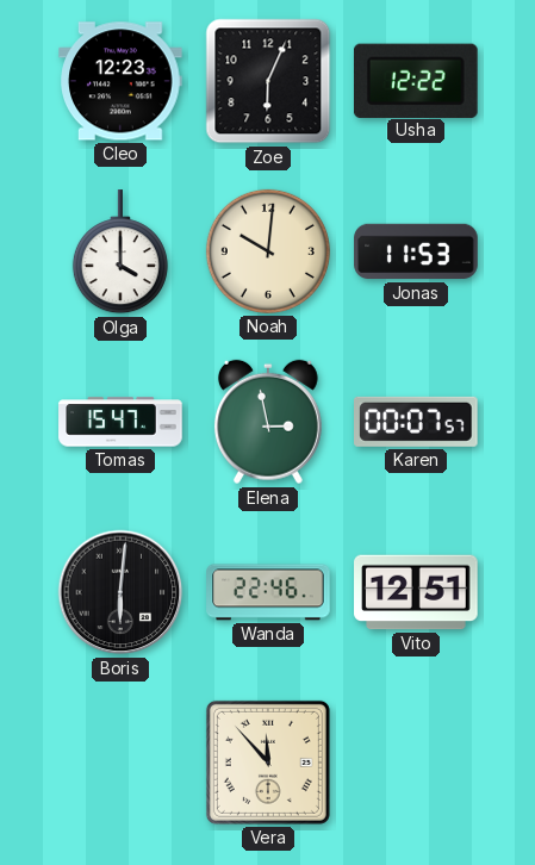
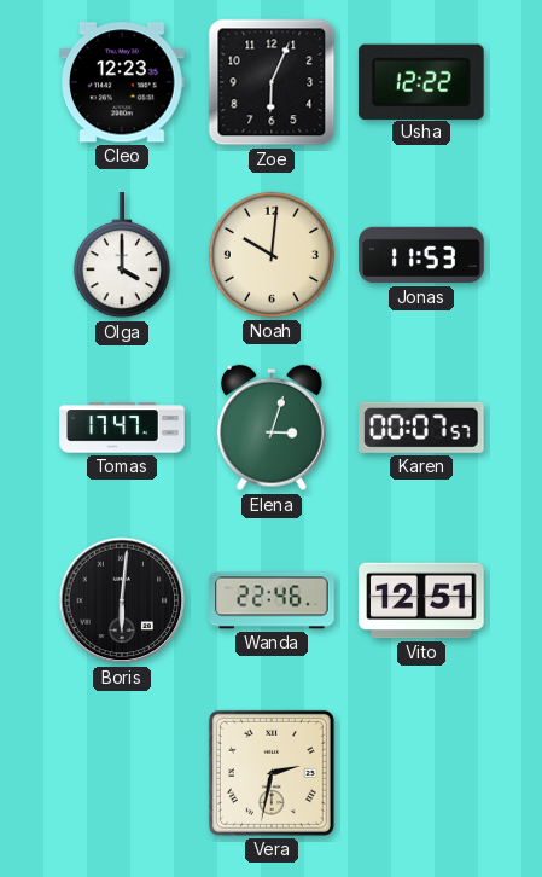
Tomas: 15:47 -> 17:47 (122, 428)
Elena: 2:58 -> 3:03 (272, 428)
Vera: 11:53 -> 2:32 (272, 773)
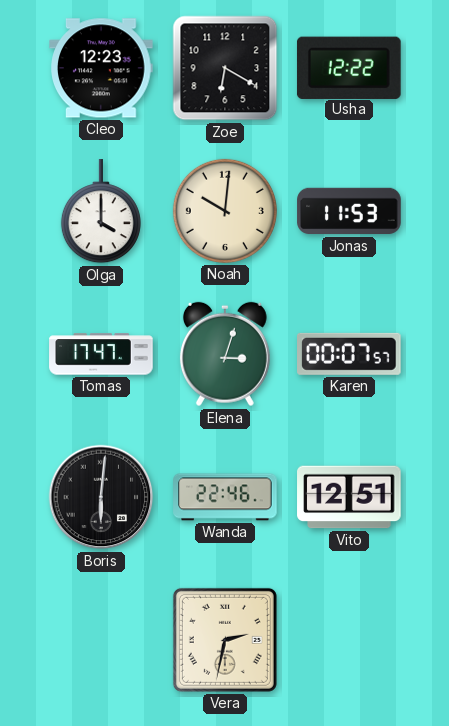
Zoe: 6:04 -> 6:20 (225, 68)
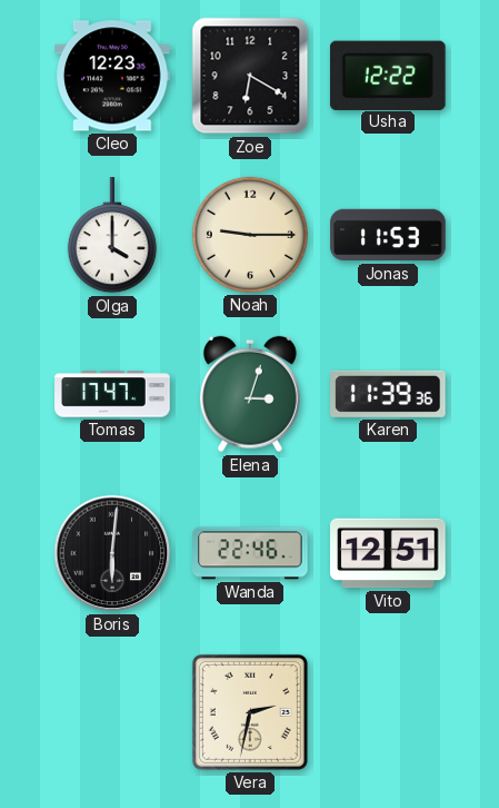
Noah: 10:01 -> 9:15 (250, 235)
Karen: 00:07 -> 11:39 (389, 394)
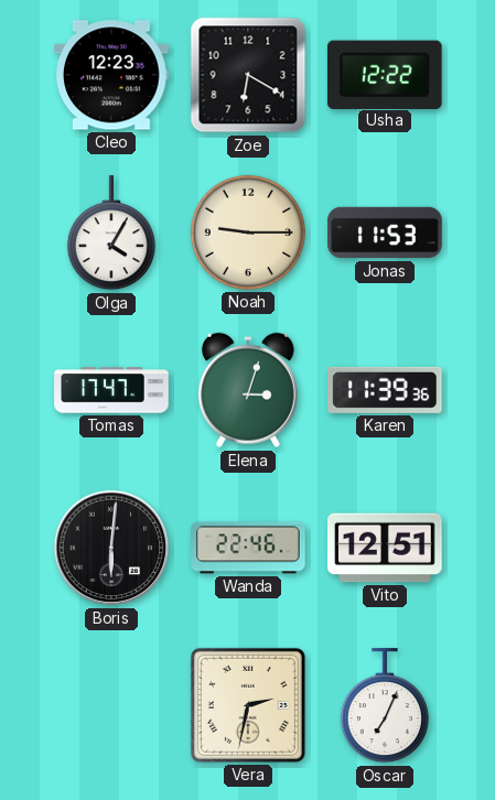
Olga: 4:00 -> 4:05 (111, 234)
Oscar: none -> 7:04 (385, 706)
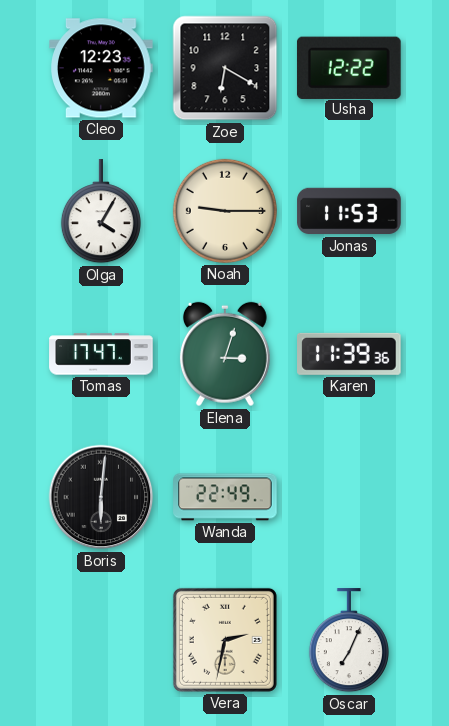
Wanda: 22:46 -> 22:49 (225, 497)
Vito: 12:51 -> none (385, 548)
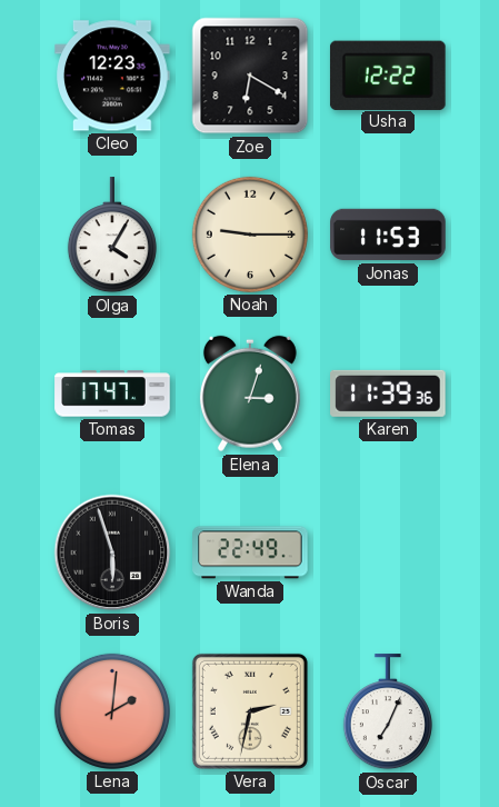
Boris: 6:01 -> 5:57 (112, 552)
Lena: none -> 2:01 (112, 711)
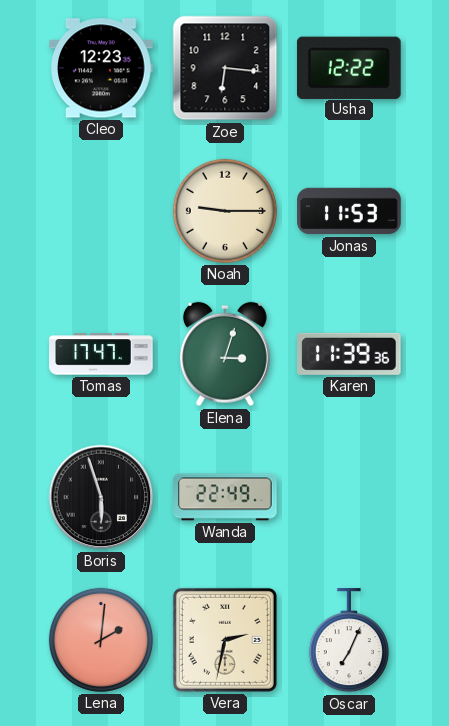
Zoe: 6:20 -> 6:16 (225, 68)
Olga: 4:05 -> none (112, 236)
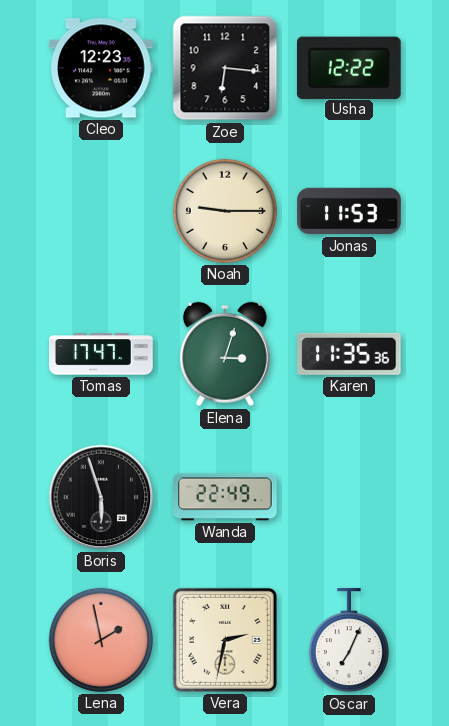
Karen: 11:39 -> 11:35 (350, 354)
Lena: 2:01 -> 1:58 (101, 640)
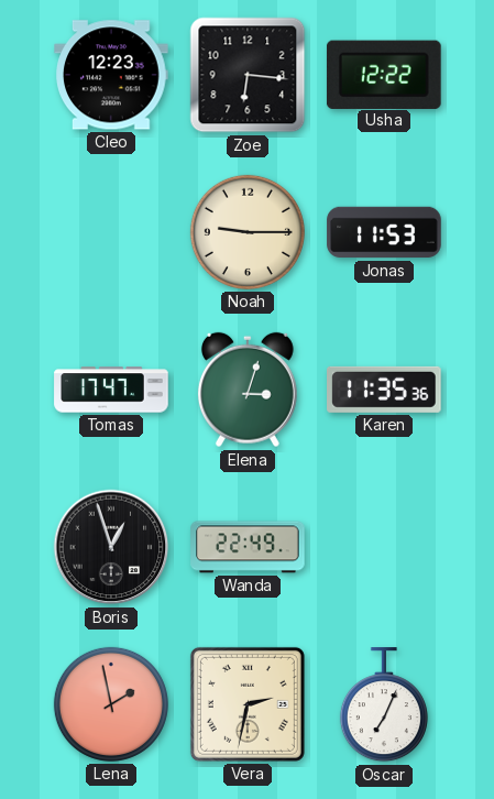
Boris: 5:57 -> 12:57 (111, 547)
